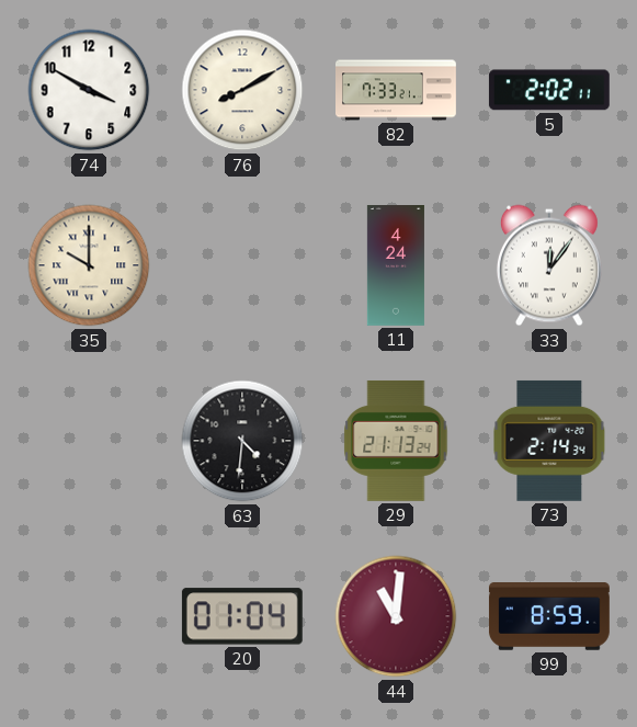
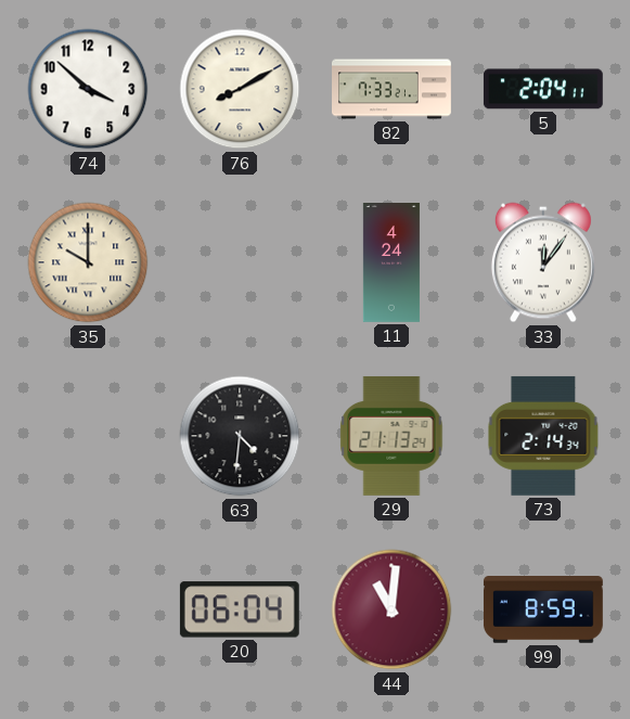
74: 3:50 -> 3:52 (88, 89)
5: 2:02 -> 2:04 (543, 89)
20: 01:04 -> 06:04 (240, 609)
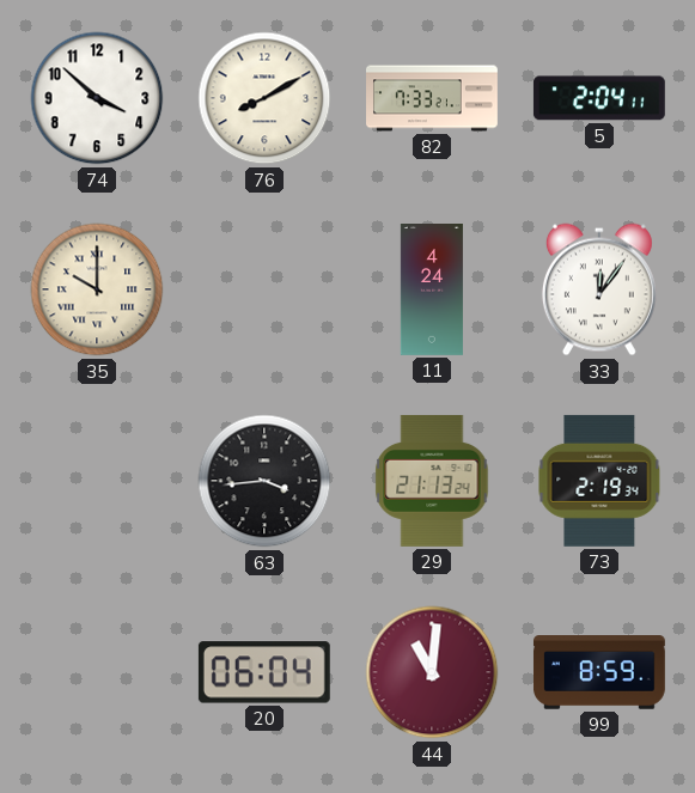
63: 4:31 -> 3:44 (264, 481)
73: 2:14 -> 2:19 (599, 481)
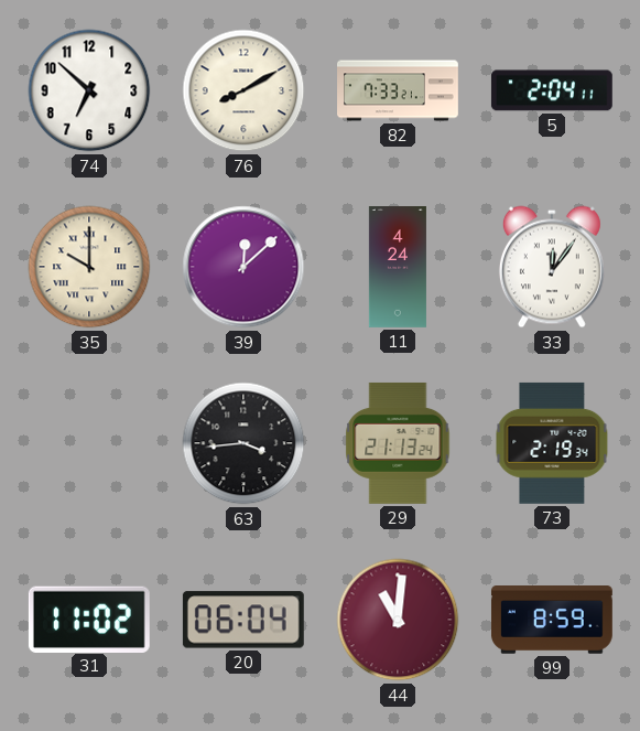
74: 3:52 -> 6:52 (89, 90)
39: none -> 12:08 (243, 267)
31: none -> 11:02 (89, 619)
